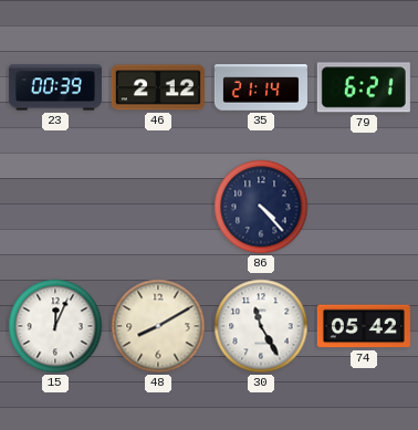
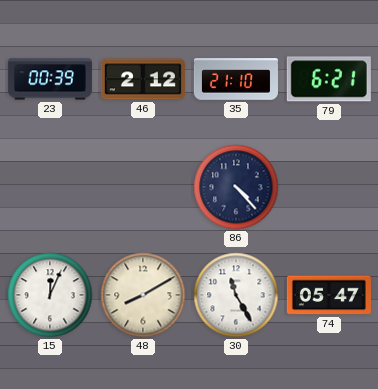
35: 21:14 -> 21:10 (236, 79)
74: 05:42 -> 05:47 (329, 295)
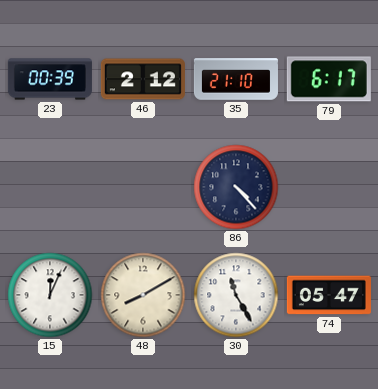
79: 6:21 -> 6:17 (329, 79)
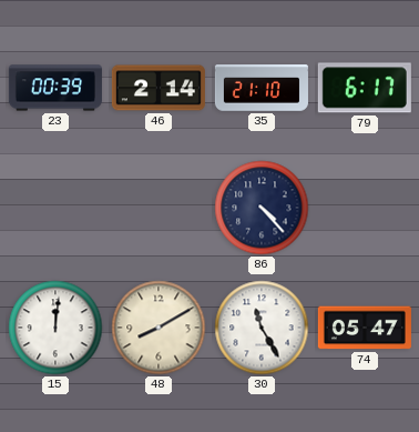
46: 2:12 -> 2:14 (159, 88)
15: 12:04 -> 12:01 (55, 328)
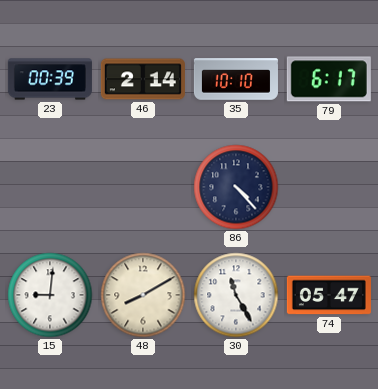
35: 21:10 -> 10:10 (236, 79)
15: 12:01 -> 9:01 (50, 295)
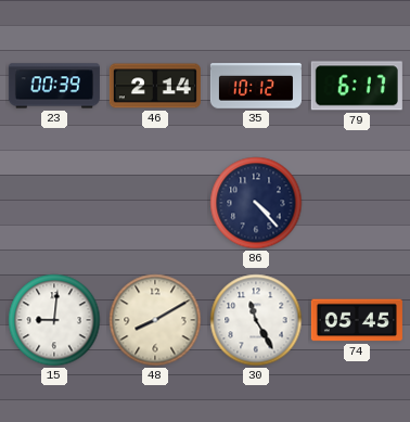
35: 10:10 -> 10:12 (256, 86)
74: 05:47 -> 05:45 (357, 320)
